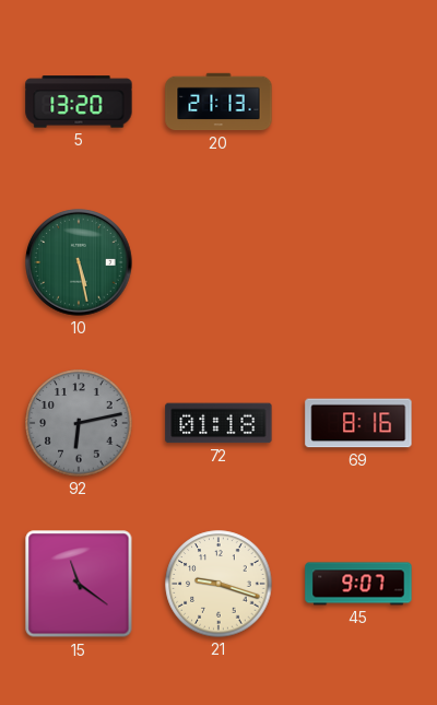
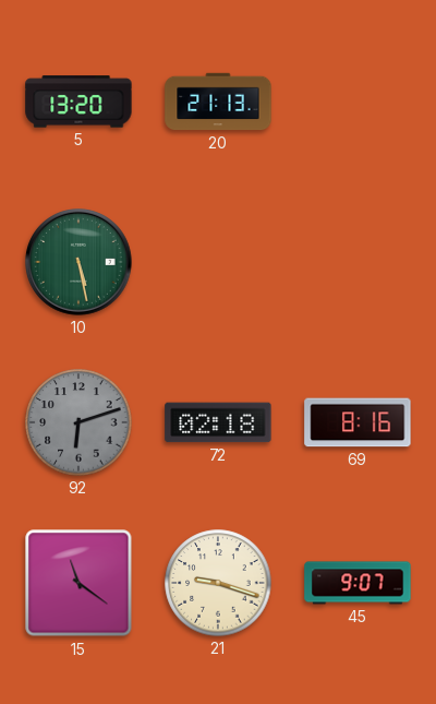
92: 6:13 -> 6:12 (78, 422)
72: 01:18 -> 02:18 (218, 422)
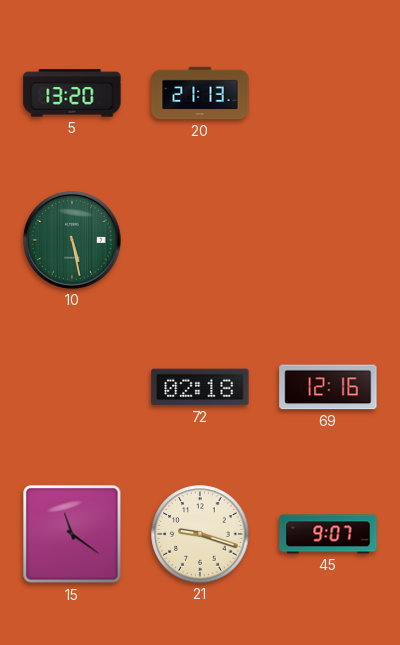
92: 6:12 -> none (78, 422)
69: 8:16 -> 12:16 (328, 387)
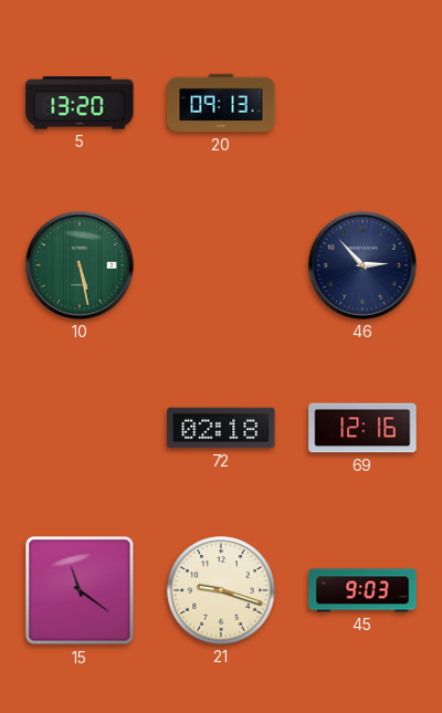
20: 21:13 -> 09:13 (221, 103)
46: none -> 2:53 (362, 265)
45: 9:07 -> 9:03 (362, 590)
